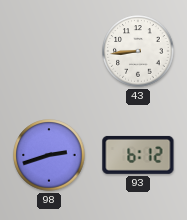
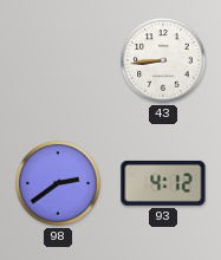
98: 2:42 -> 2:39 (58, 183)
93: 6:12 -> 4:12 (163, 183)
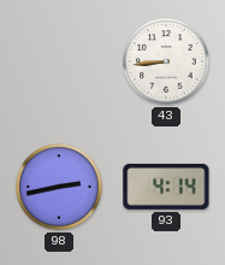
98: 2:39 -> 2:43 (59, 187)
93: 4:12 -> 4:14 (166, 187)
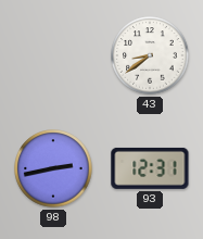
43: 8:44 -> 8:39 (150, 55)
93: 4:14 -> 12:31 (150, 168)
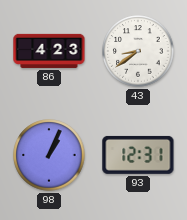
86: none -> 4:23 (49, 51)
98: 2:43 -> 1:04 (49, 155)
